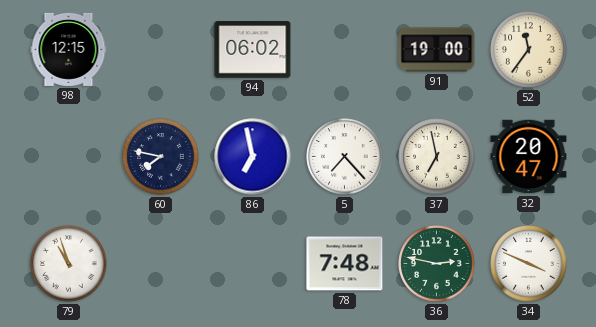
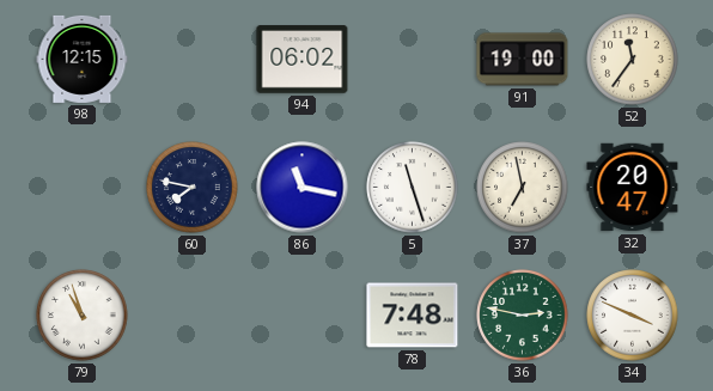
86: 6:58 -> 11:17 (303, 188)
5: 7:23 -> 11:27 (413, 188)
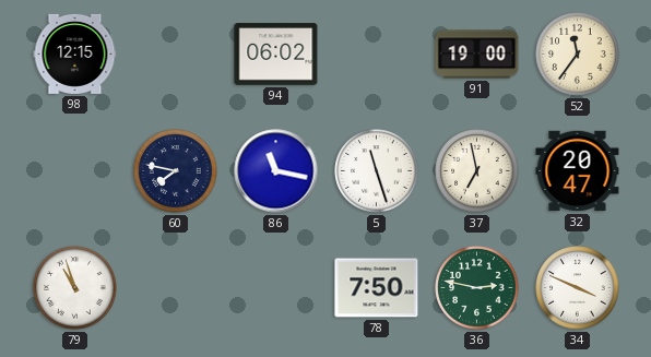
78: 7:48 -> 7:50 (377, 288)
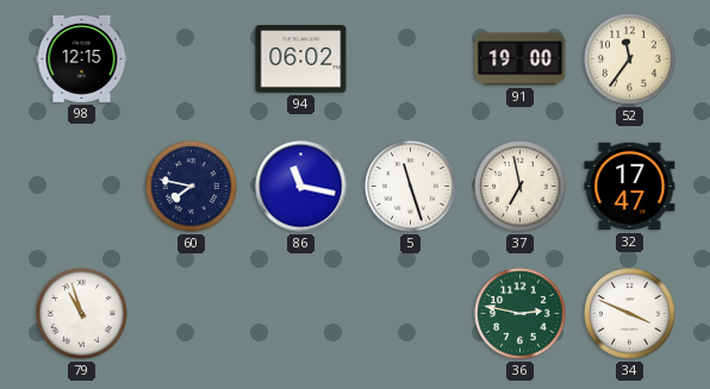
32: 20:47 -> 17:47 (630, 187)
78: 7:50 -> none (377, 288)
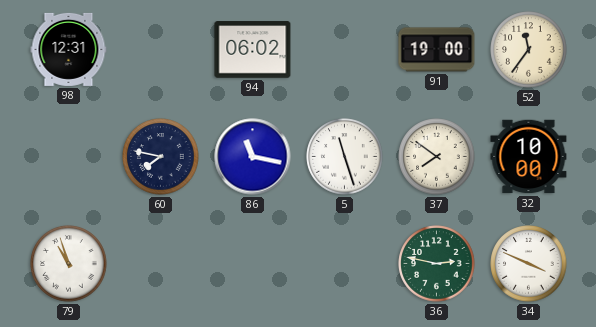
98: 12:15 -> 12:31 (69, 49)
37: 6:58 -> 7:51 (437, 157)
32: 17:47 -> 10:00 (529, 157)
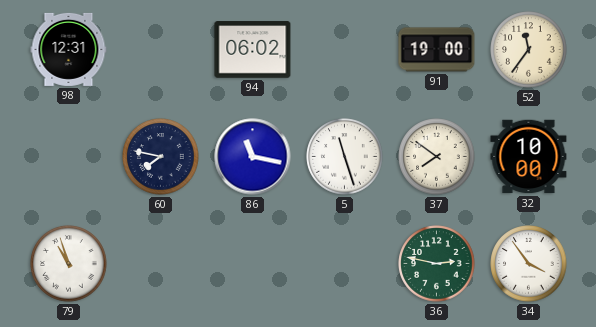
34: 3:49 -> 3:54 (529, 264)
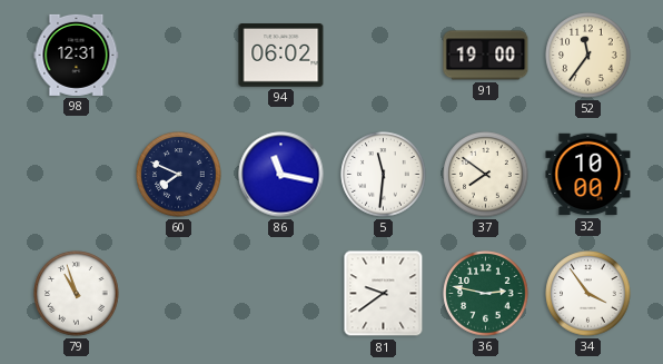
60: 7:47 -> 7:49 (179, 175)
5: 11:27 -> 11:31 (384, 175)
81: none -> 9:39 (384, 294)
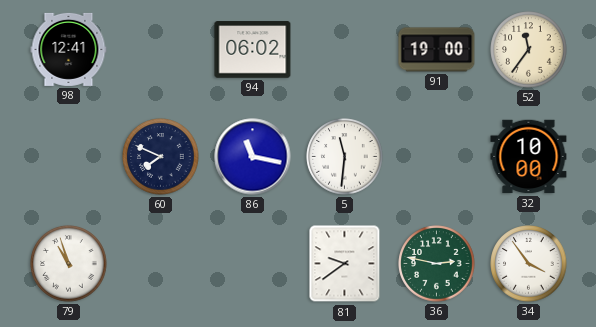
98: 12:31 -> 12:41 (69, 49)
37: 7:51 -> none (486, 175)
